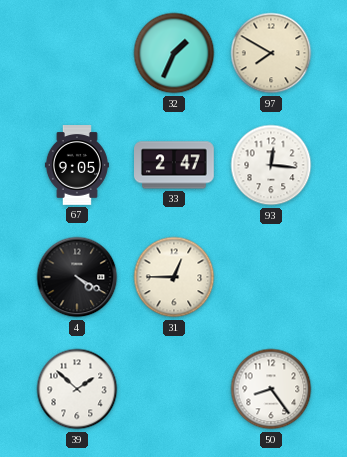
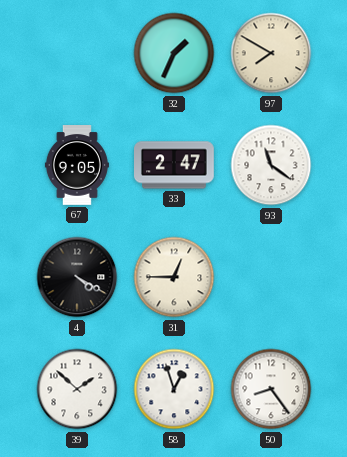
93: 12:16 -> 11:21 (271, 165)
58: none -> 12:57 (174, 389)
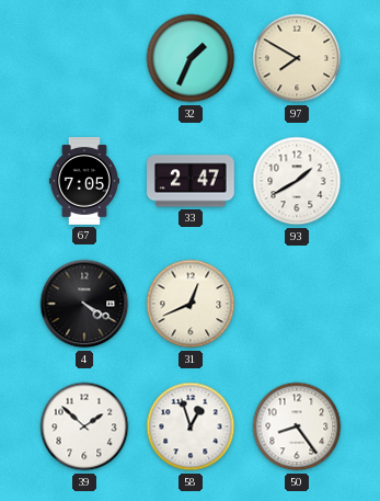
67: 9:05 -> 7:05 (84, 181)
93: 11:21 -> 1:40 (297, 181)
31: 12:45 -> 12:41 (191, 304)
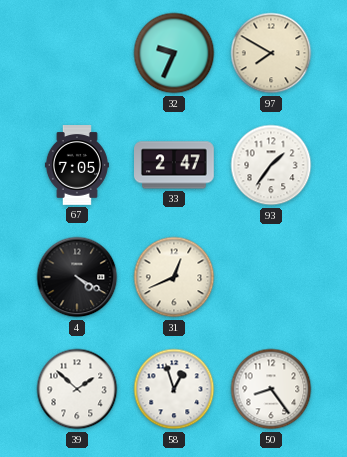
32: 1:34 -> 9:34 (174, 53)
93: 1:40 -> 1:36 (271, 165)
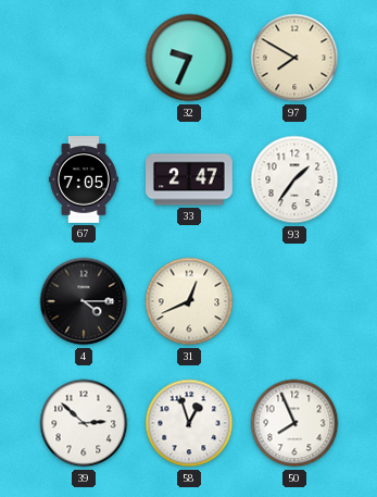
4: 4:20 -> 4:15 (84, 301)
39: 1:52 -> 2:52 (84, 423)
50: 8:24 -> 7:56 (294, 423)
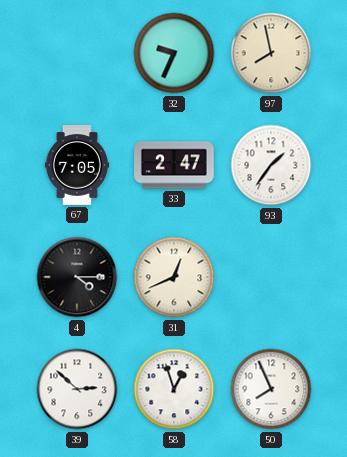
97: 7:50 -> 7:58 (271, 53)
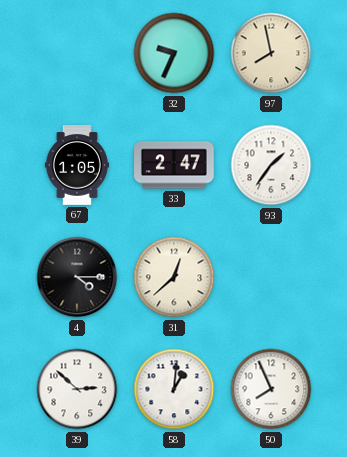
67: 7:05 -> 1:05 (77, 165)
31: 12:41 -> 12:38 (174, 277)
58: 12:57 -> 1:01 (174, 389)
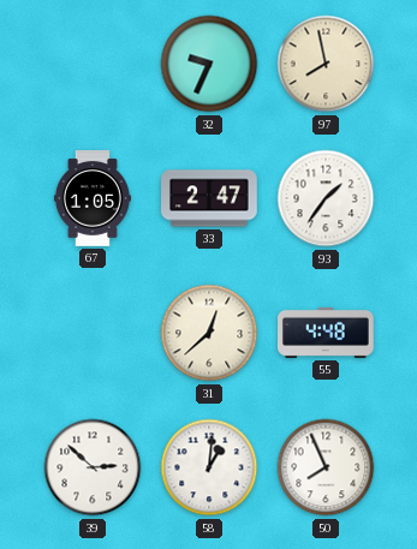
4: 4:15 -> none (77, 277)
55: none -> 4:48 (327, 333)
